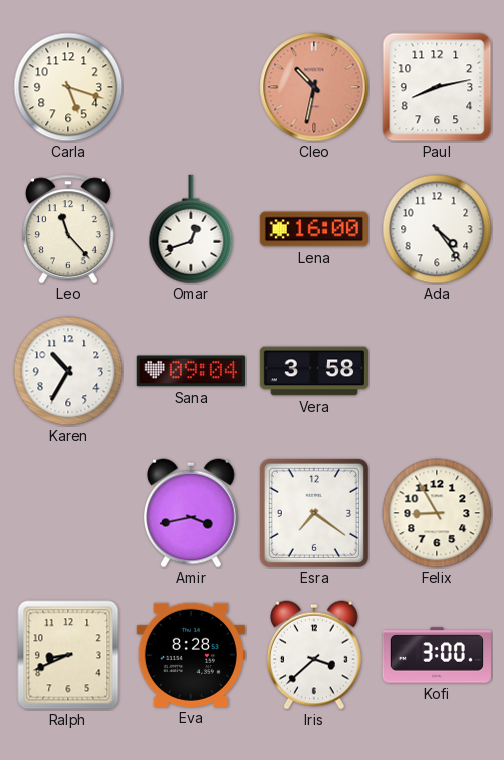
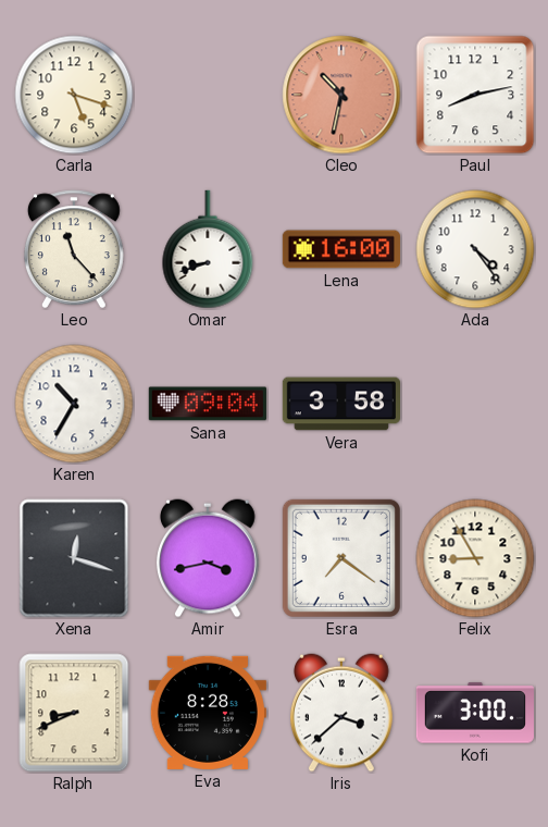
Omar: 12:42 -> 8:42 (208, 249)
Xena: none -> 12:18 (74, 558)
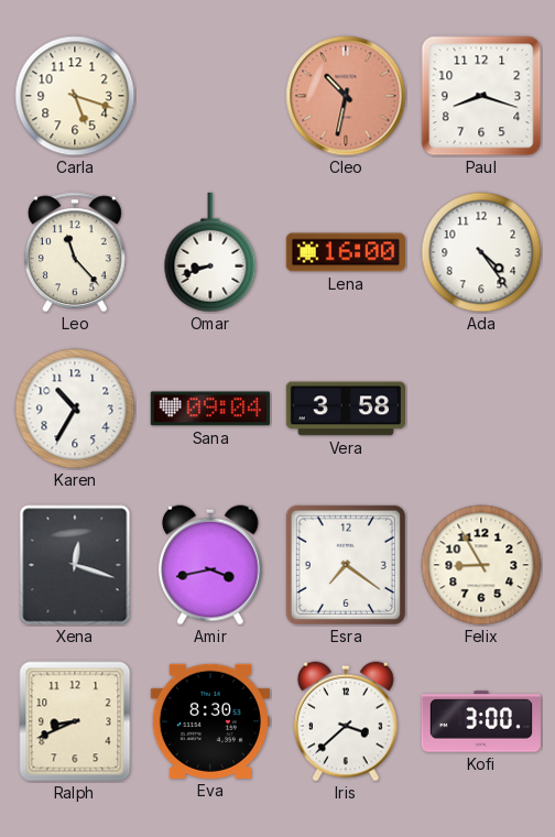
Paul: 8:13 -> 8:18 (481, 96)
Eva: 8:28 -> 8:30 (210, 721)
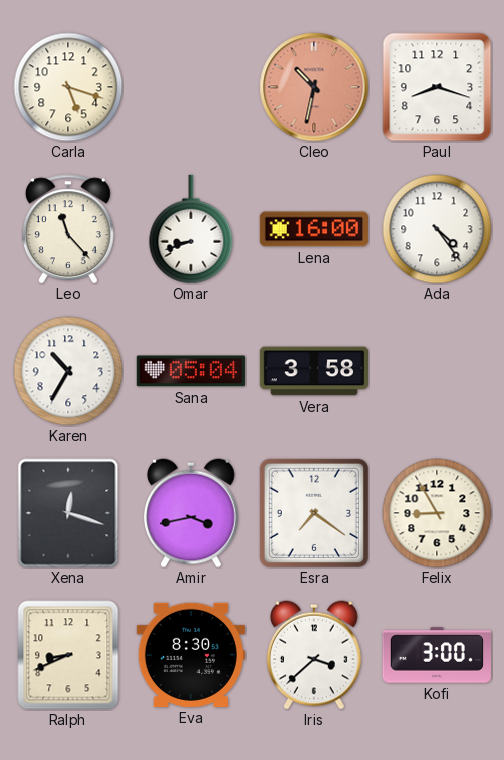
Sana: 09:04 -> 05:04 (191, 371)
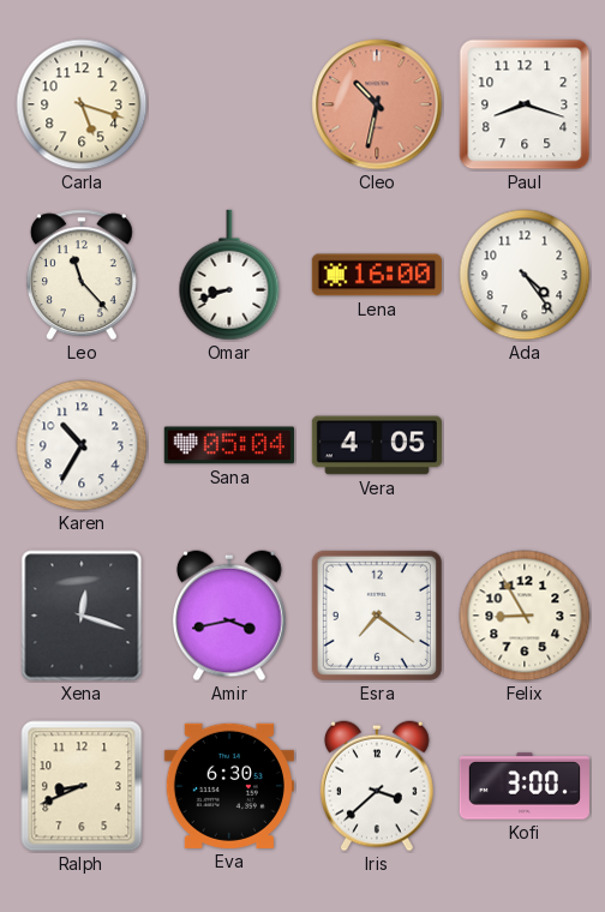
Vera: 3:58 -> 4:05 (376, 445)
Eva: 8:30 -> 6:30 (229, 786)
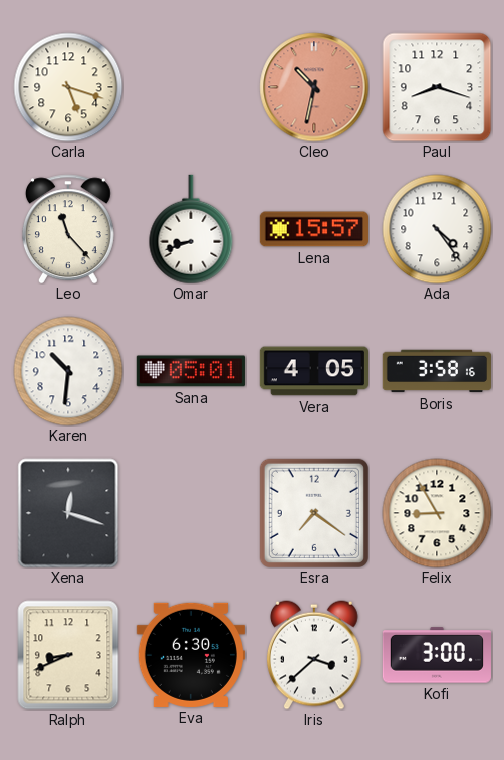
Lena: 16:00 -> 15:57 (314, 229)
Karen: 10:35 -> 10:31 (68, 371)
Sana: 05:04 -> 05:01 (191, 371)
Boris: none -> 3:58 (436, 371)
Amir: 3:43 -> none (229, 616)
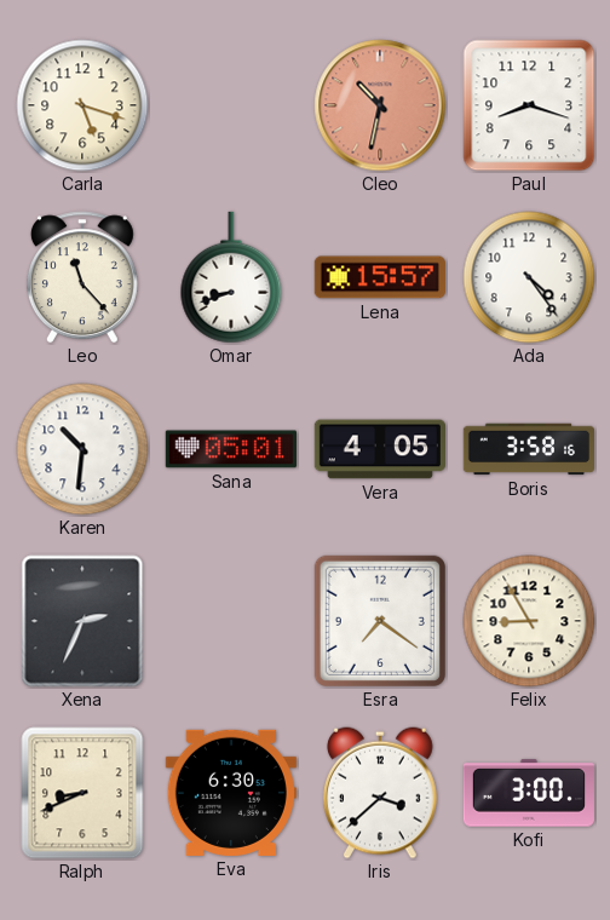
Xena: 12:18 -> 2:34 (82, 621)
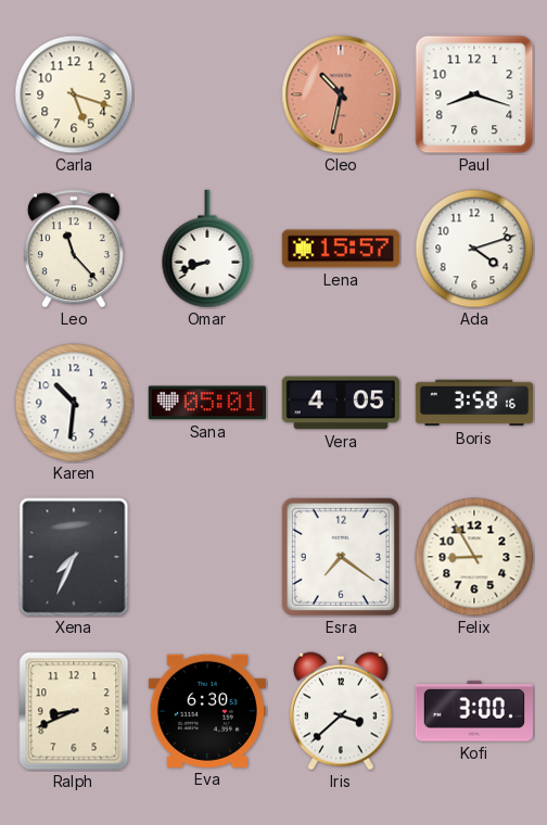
Ada: 4:24 -> 4:12 (474, 249)
Xena: 2:34 -> 7:34 (74, 557)
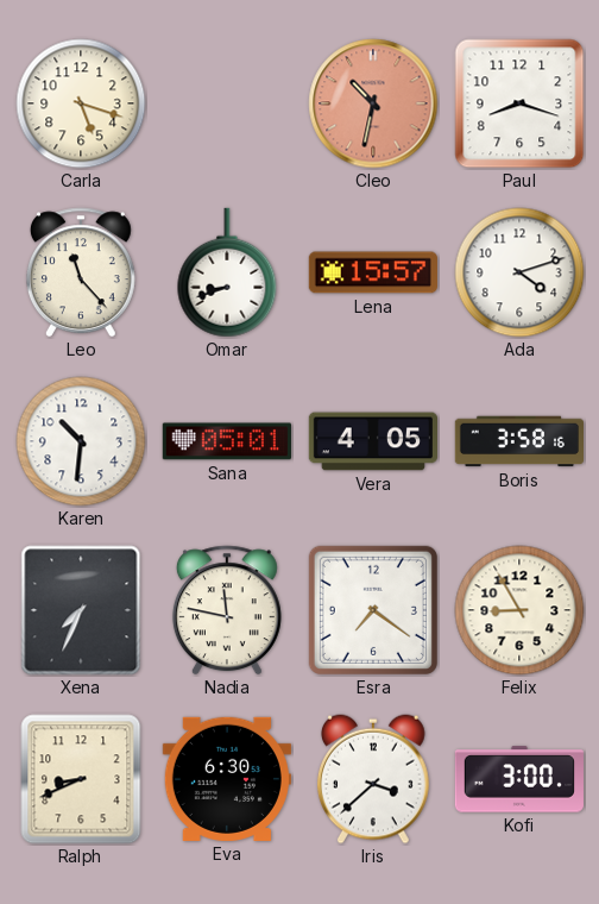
Nadia: none -> 11:47 (227, 610)
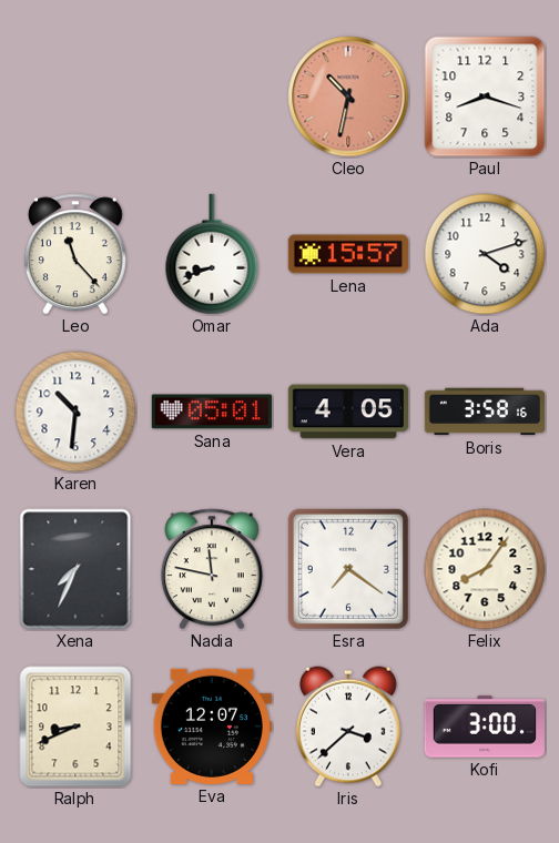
Carla: 5:18 -> none (81, 103)
Felix: 8:55 -> 8:06 (485, 569)
Eva: 6:30 -> 12:07 (212, 727)
